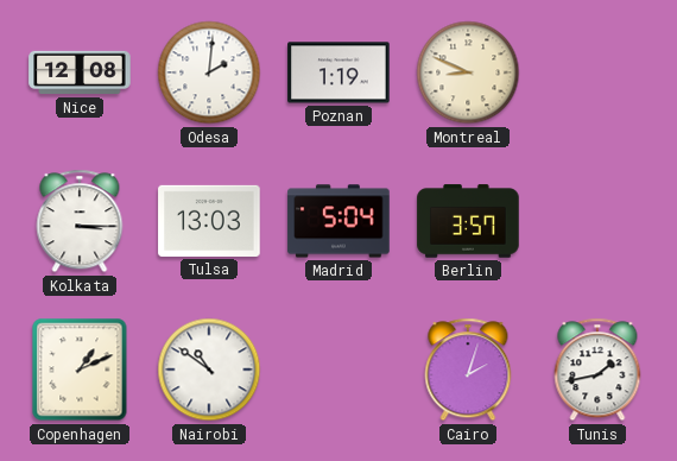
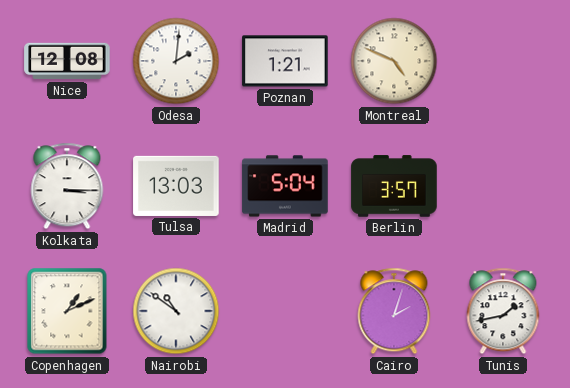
Poznan: 1:19 -> 1:21 (285, 61)
Montreal: 8:49 -> 4:49 (394, 61)
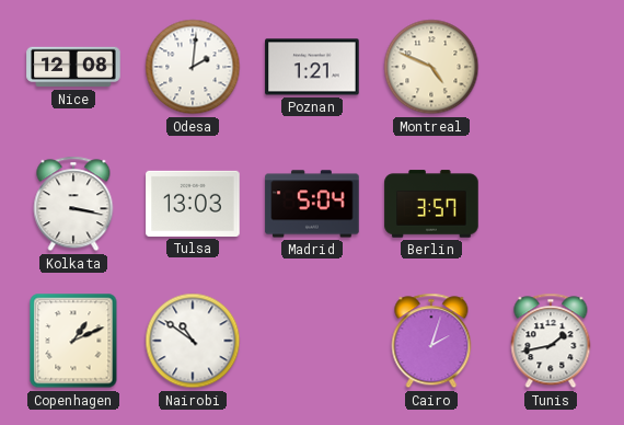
Kolkata: 3:15 -> 3:17 (73, 204)
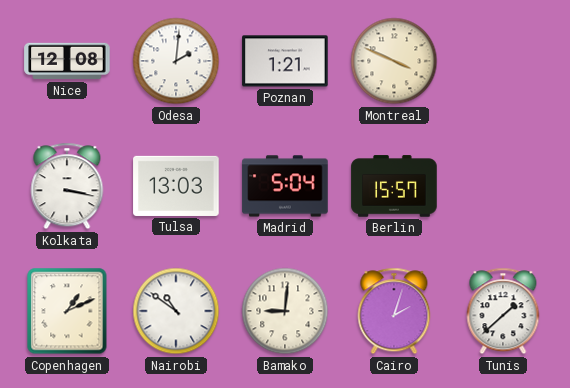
Montreal: 4:49 -> 3:49 (394, 61)
Berlin: 3:57 -> 15:57 (394, 186)
Bamako: none -> 9:01 (285, 311)
Tunis: 1:43 -> 1:38 (503, 311)
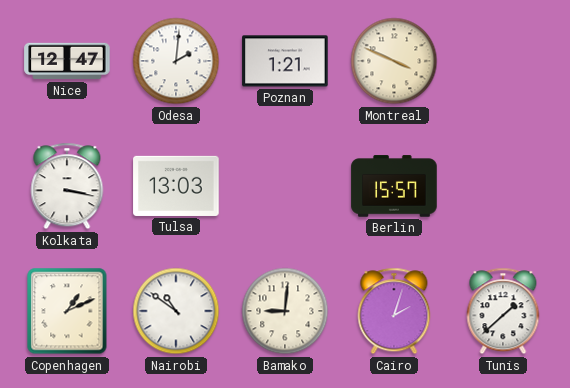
Nice: 12:08 -> 12:47 (67, 61)
Madrid: 5:04 -> none (285, 186)
